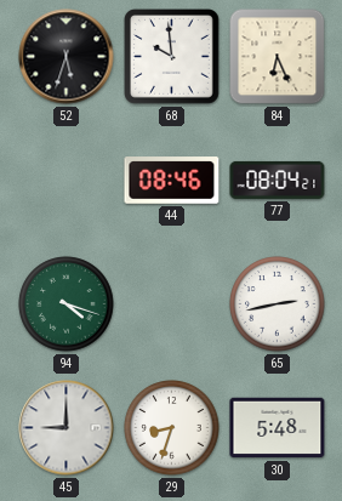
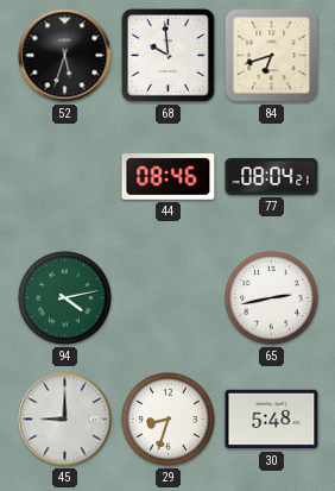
84: 6:26 -> 6:42 (272, 56)
94: 4:18 -> 4:13 (65, 298)
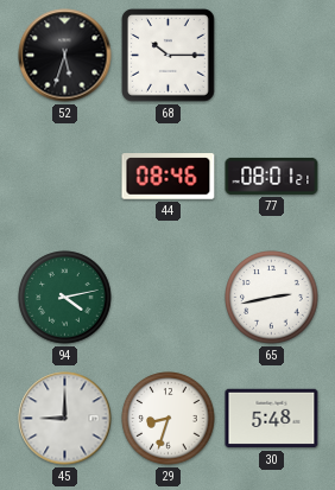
68: 9:59 -> 10:15 (169, 56)
84: 6:42 -> none (272, 56)
77: 08:04 -> 08:01 (272, 176)
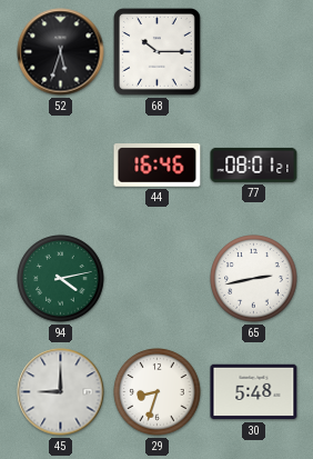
44: 08:46 -> 16:46 (158, 166)
